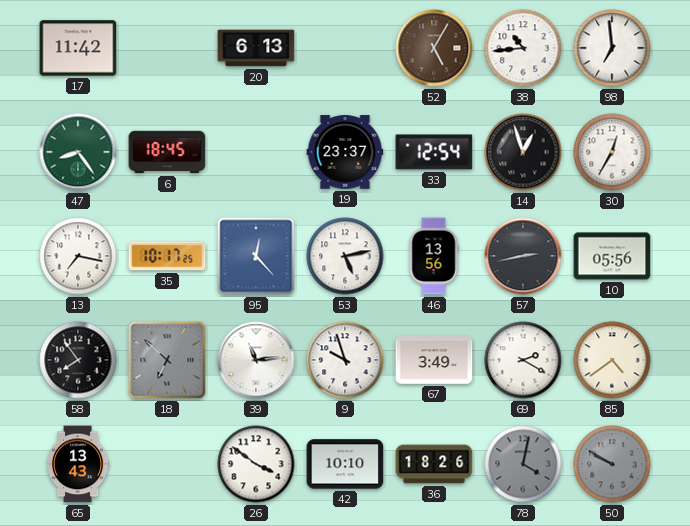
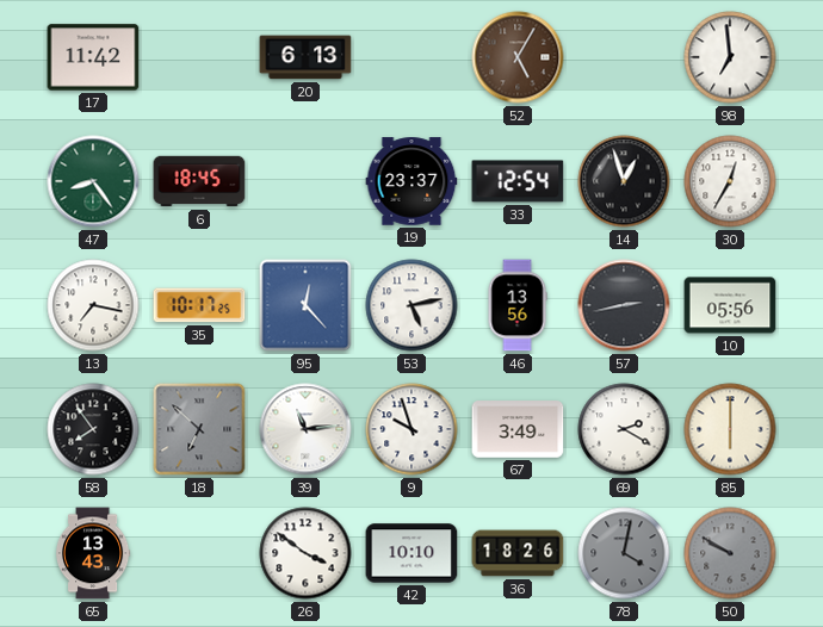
38: 10:44 -> none (523, 48)
85: 4:39 -> 6:00 (730, 429)
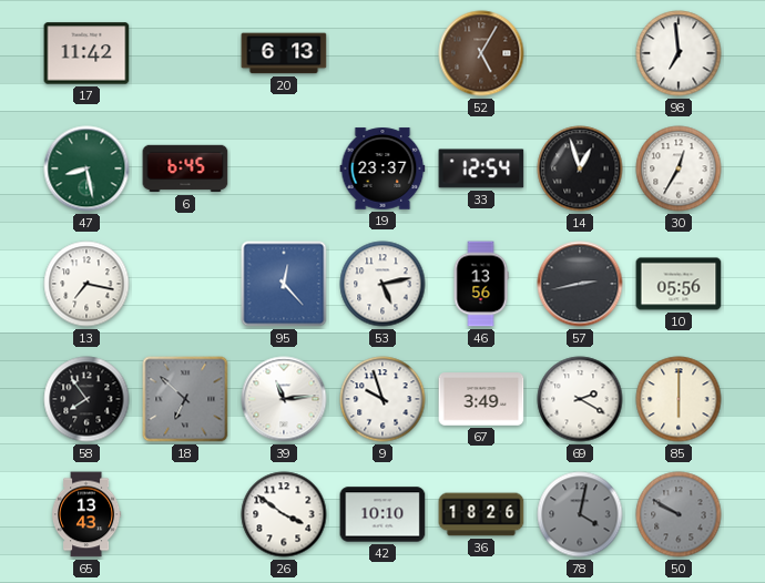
47: 8:24 -> 8:28 (86, 168)
6: 18:45 -> 6:45 (185, 168)
35: 10:17 -> none (199, 305)
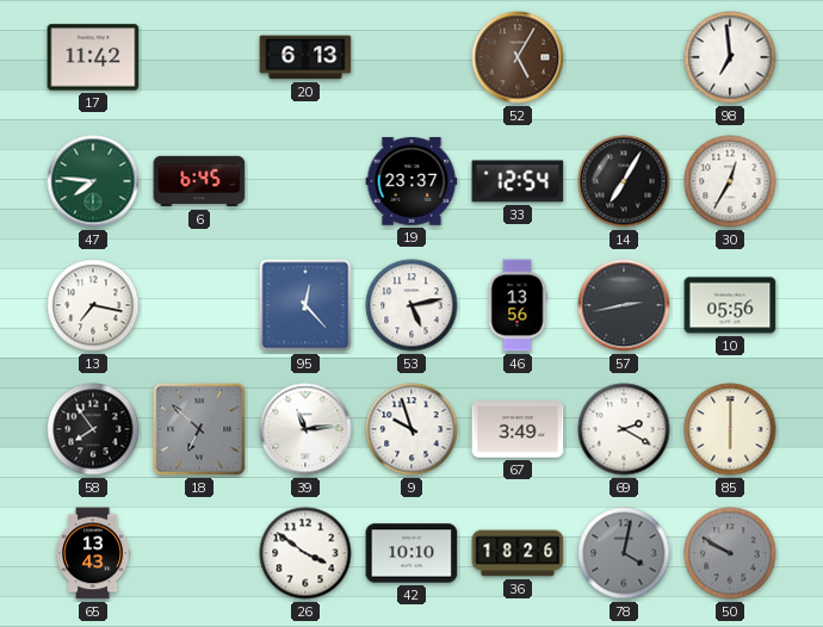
47: 8:28 -> 7:46 (93, 181)
14: 12:57 -> 7:05 (624, 181)
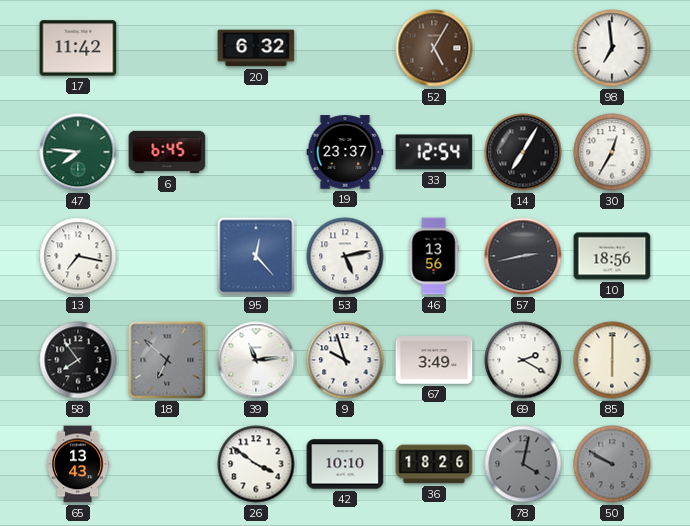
20: 6:13 -> 6:32 (256, 48)
10: 05:56 -> 18:56 (612, 256)
